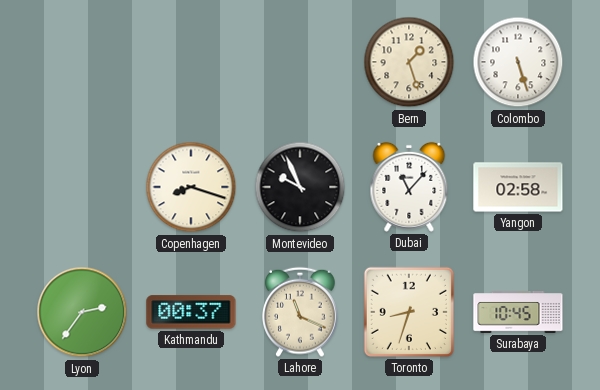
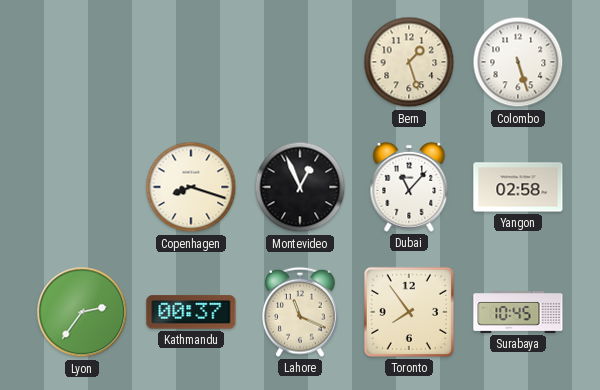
Montevideo: 9:56 -> 12:56 (300, 187)
Toronto: 8:33 -> 7:54 (409, 312)
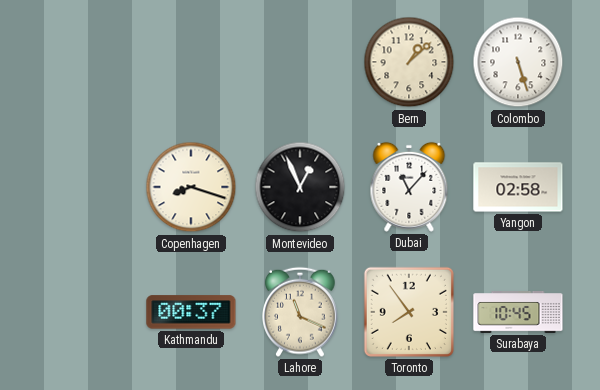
Bern: 1:27 -> 1:08 (409, 62)
Lyon: 2:36 -> none (82, 312)
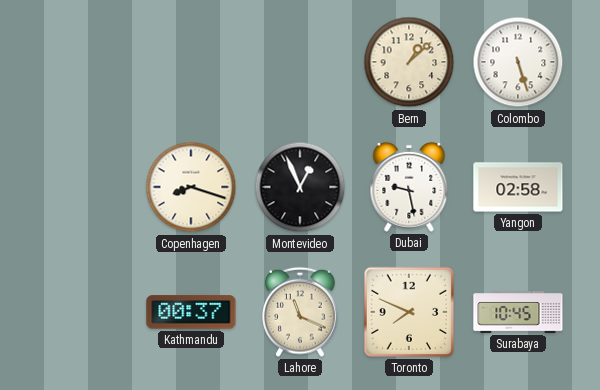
Dubai: 11:07 -> 9:28 (409, 187)
Toronto: 7:54 -> 7:49 (409, 312)
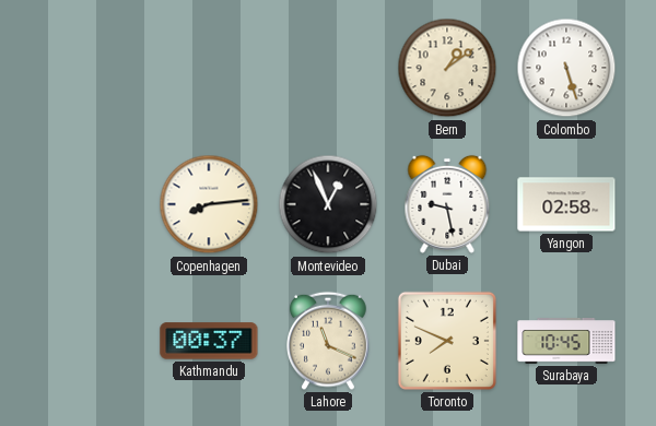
Bern: 1:08 -> 1:09 (447, 68)
Copenhagen: 8:18 -> 8:14 (209, 204)
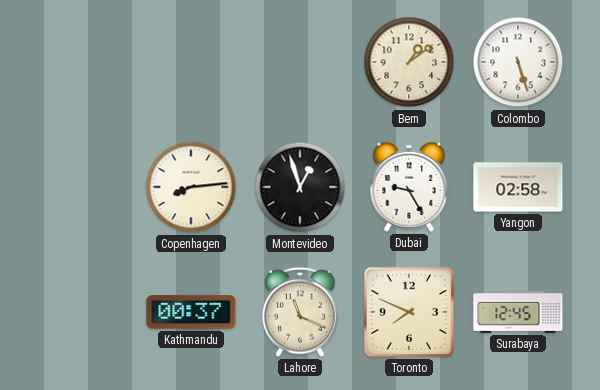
Montevideo: 12:56 -> 12:57 (300, 187)
Dubai: 9:28 -> 9:25 (409, 187)
Surabaya: 10:45 -> 12:45 (518, 312)
